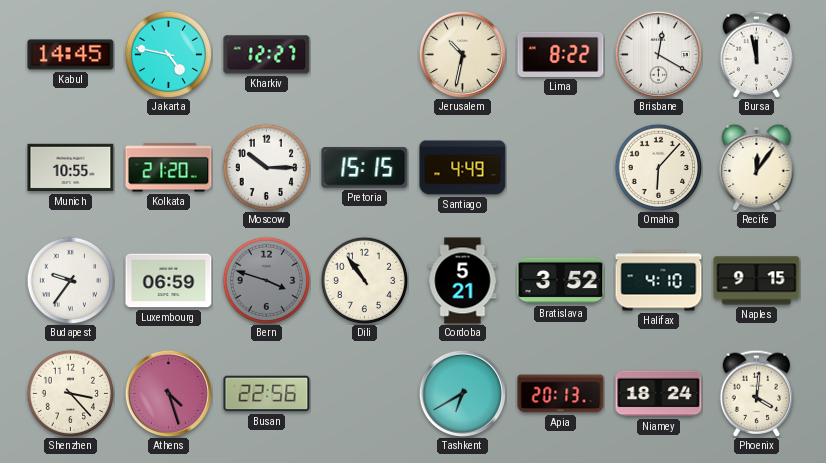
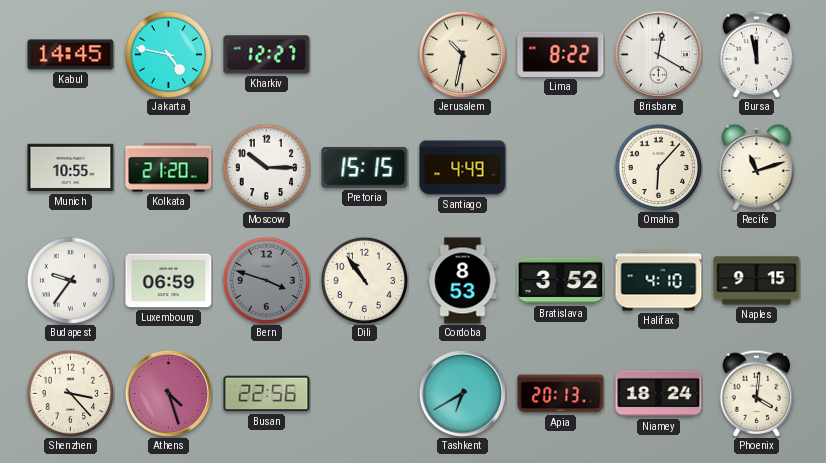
Recife: 12:06 -> 11:12 (757, 167)
Cordoba: 5:21 -> 8:53 (463, 281)
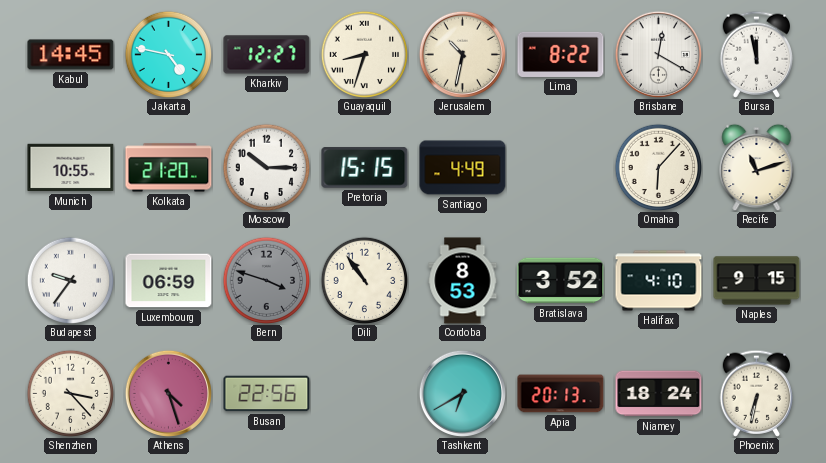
Guayaquil: none -> 8:33 (364, 54)
Phoenix: 4:01 -> 6:32 (757, 393)
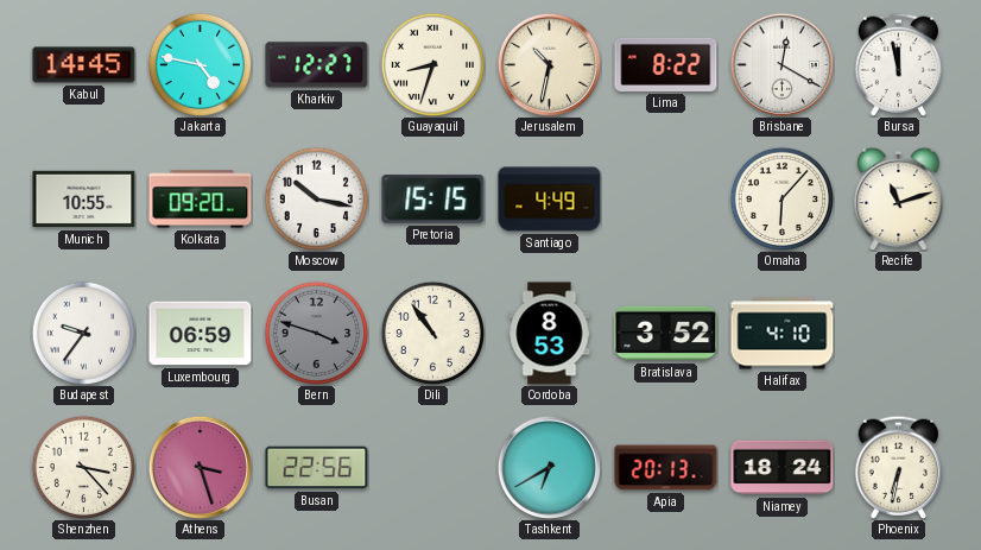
Kolkata: 21:20 -> 09:20 (201, 200)
Moscow: 10:15 -> 10:17 (316, 198)
Naples: 9:15 -> none (757, 281)
Athens: 4:27 -> 3:27 (200, 467)
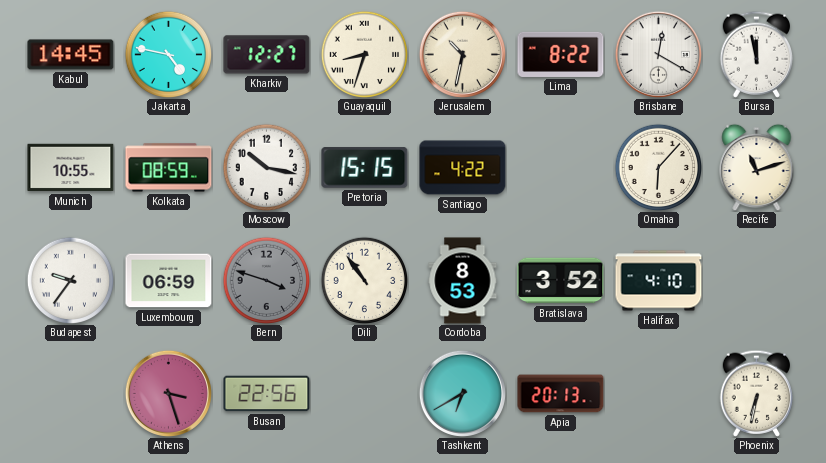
Kolkata: 09:20 -> 08:59 (169, 168)
Santiago: 4:49 -> 4:22 (463, 168)
Shenzhen: 3:23 -> none (83, 467)
Niamey: 18:24 -> none (783, 468)
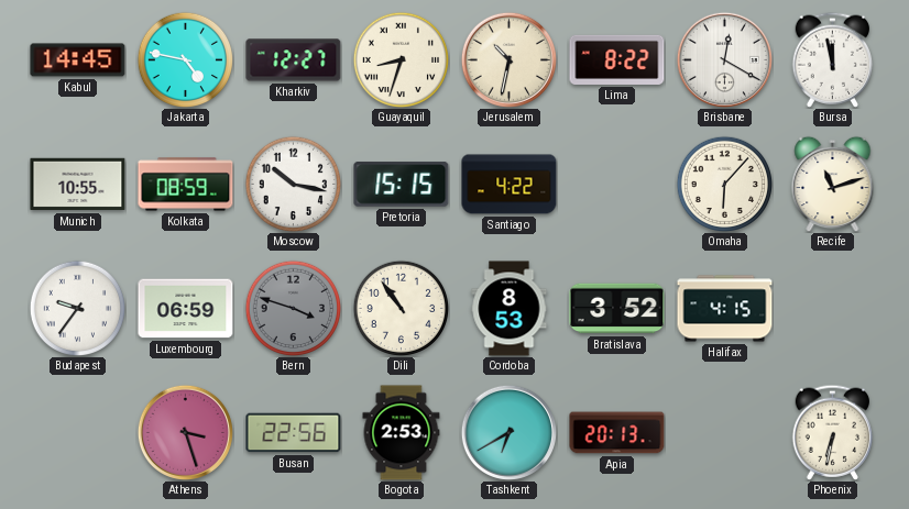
Halifax: 4:10 -> 4:15 (725, 309)
Bogota: none -> 2:53 (402, 433)
